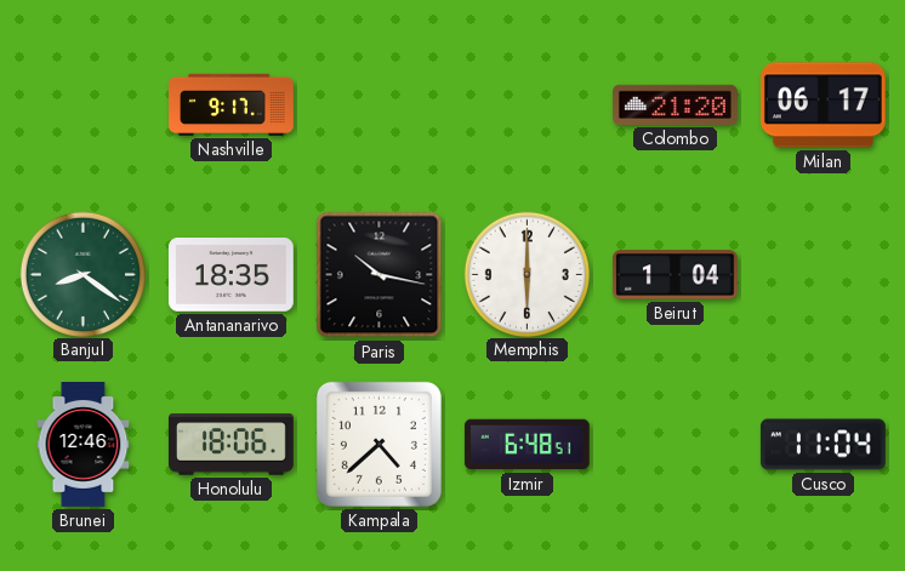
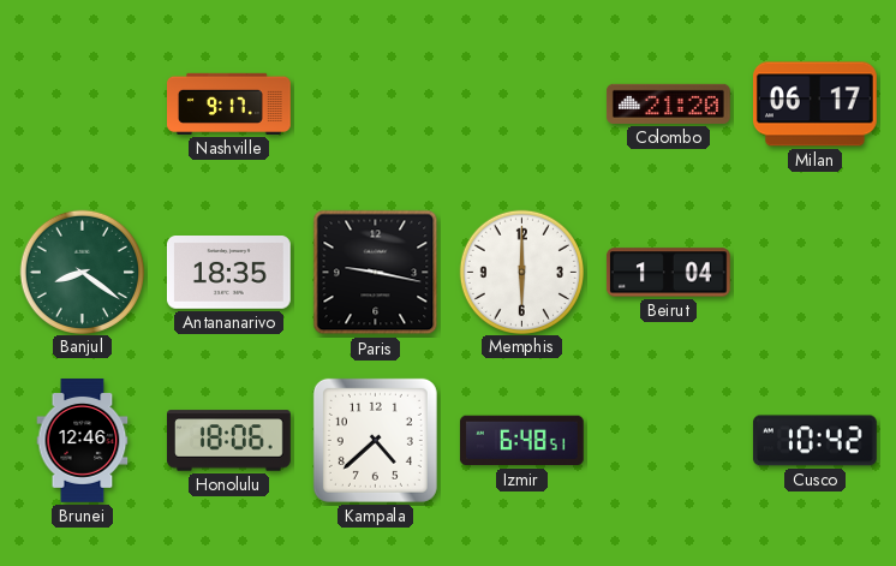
Paris: 10:17 -> 9:17 (376, 273)
Cusco: 11:04 -> 10:42 (814, 441)
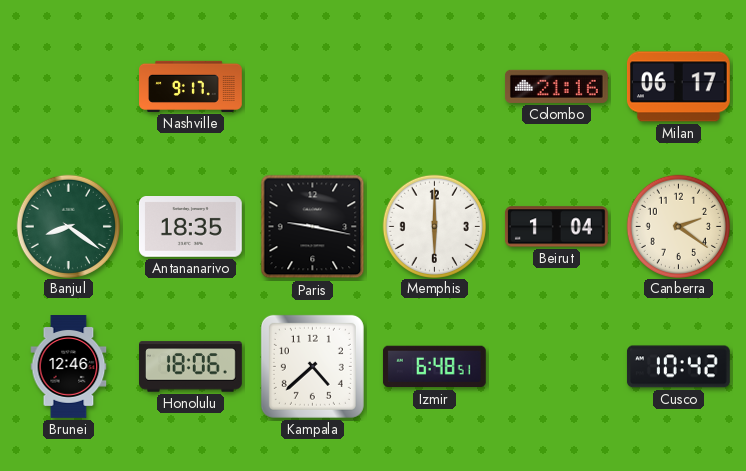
Colombo: 21:20 -> 21:16 (557, 86)
Canberra: none -> 2:21 (678, 226)
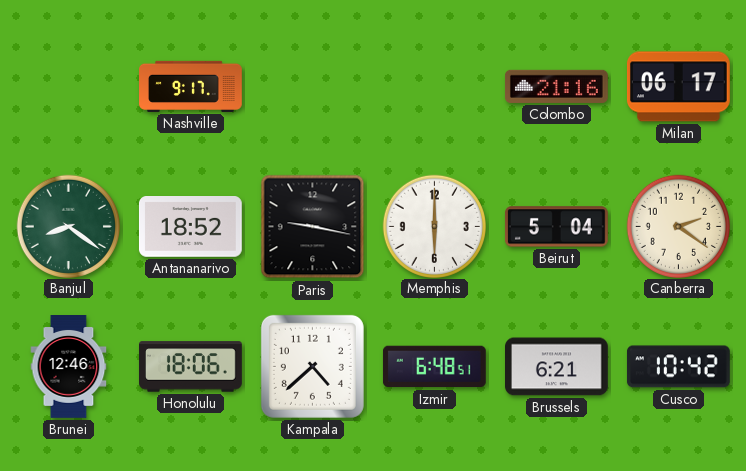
Antananarivo: 18:35 -> 18:52 (191, 227)
Beirut: 1:04 -> 5:04 (556, 227)
Brussels: none -> 6:21 (557, 367)
